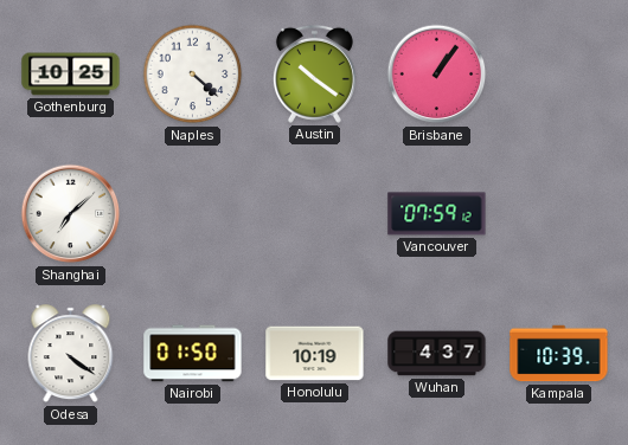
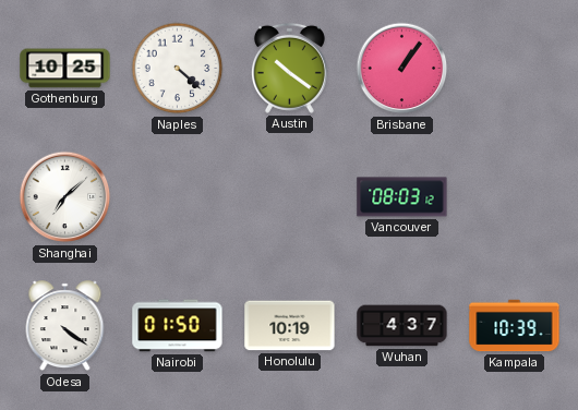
Vancouver: 07:59 -> 08:03 (402, 197)
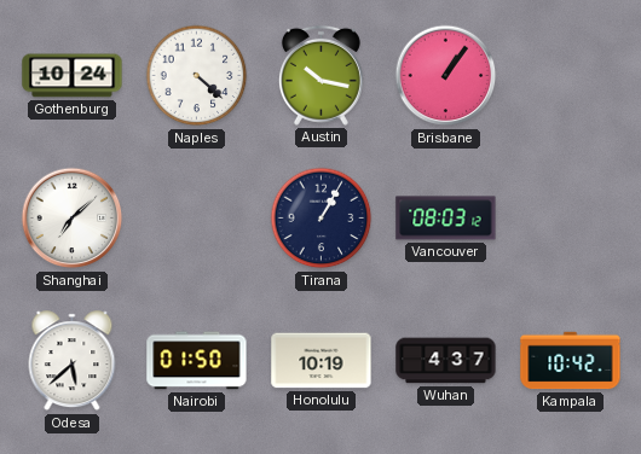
Gothenburg: 10:25 -> 10:24 (73, 76)
Austin: 10:21 -> 10:17 (320, 75)
Tirana: none -> 1:05 (322, 219)
Odesa: 4:21 -> 5:38 (73, 361)
Kampala: 10:39 -> 10:42 (571, 361)
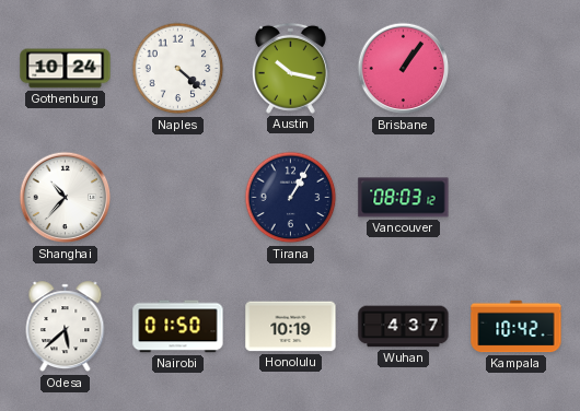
Shanghai: 7:08 -> 10:37 (66, 198)
